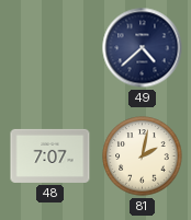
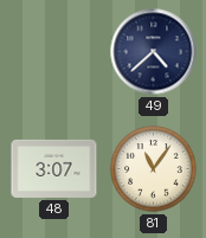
48: 7:07 -> 3:07 (54, 168)
81: 2:02 -> 11:06 (154, 169)
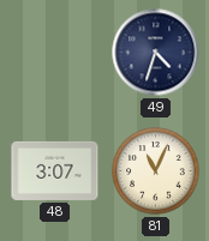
49: 4:38 -> 4:33 (156, 53)
81: 11:06 -> 11:04 (156, 171)
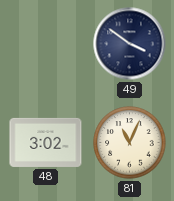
49: 4:33 -> 3:51 (130, 44)
48: 3:07 -> 3:02 (46, 142)
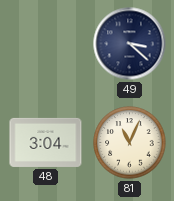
49: 3:51 -> 3:22 (130, 44)
48: 3:02 -> 3:04 (46, 142)
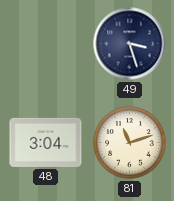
49: 3:22 -> 3:27 (130, 44)
81: 11:04 -> 11:12 (130, 143)
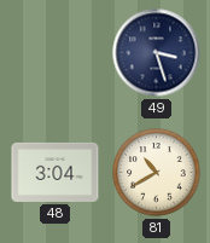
81: 11:12 -> 10:40 (157, 173)
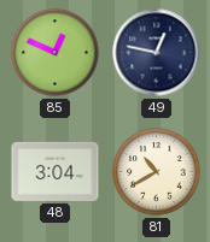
85: none -> 12:49 (56, 53)
49: 3:27 -> 12:47 (157, 53)
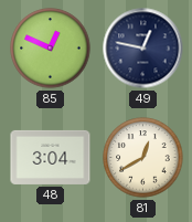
81: 10:40 -> 12:40 (143, 158)
